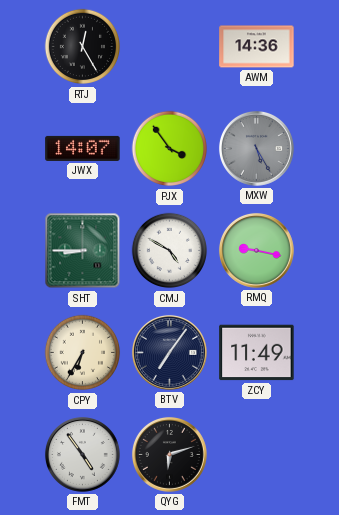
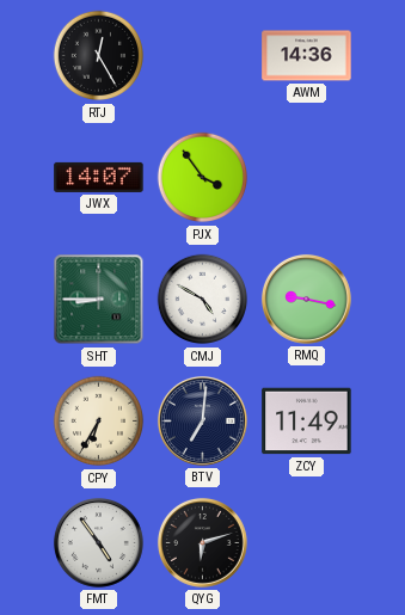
MXW: 5:25 -> none (256, 148)
BTV: 7:06 -> 7:01 (202, 420)
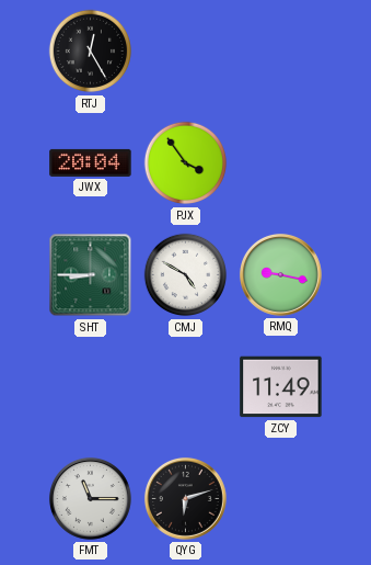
AWM: 14:36 -> none (307, 56)
JWX: 14:07 -> 20:04 (91, 162)
CPY: 6:35 -> none (99, 422)
BTV: 7:01 -> none (202, 420)
FMT: 4:54 -> 11:15 (90, 498)
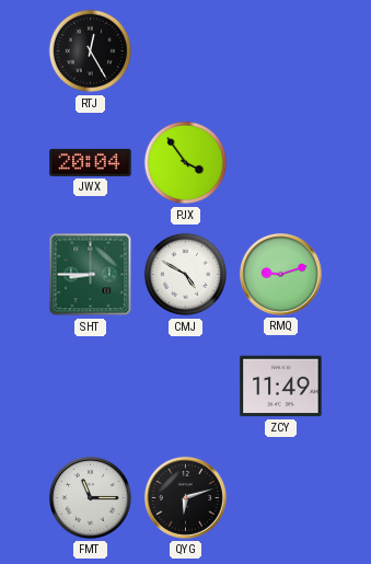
RMQ: 9:17 -> 9:12 (280, 274)
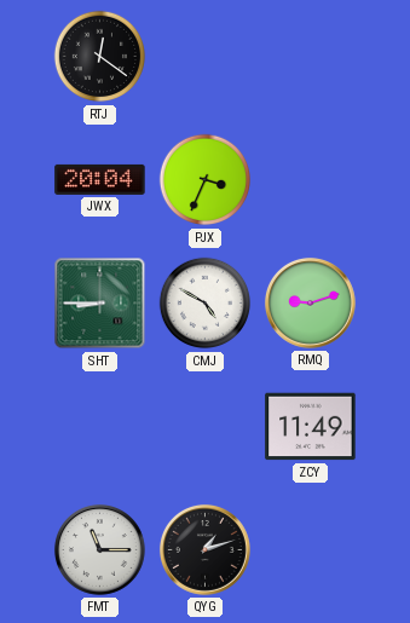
RTJ: 12:25 -> 12:21 (100, 57)
PJX: 3:54 -> 3:34 (206, 180)
QYG: 6:12 -> 1:12 (204, 549)
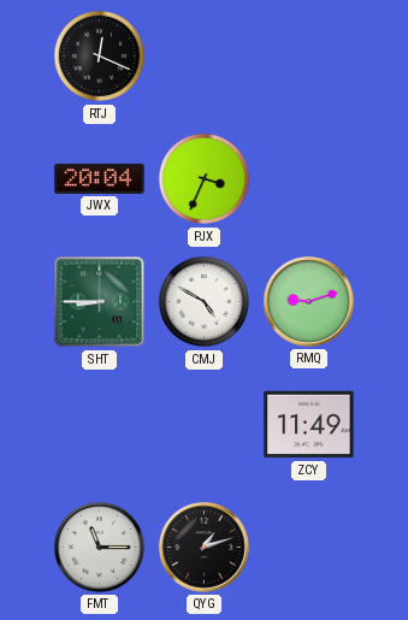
RTJ: 12:21 -> 12:19 (100, 57)
